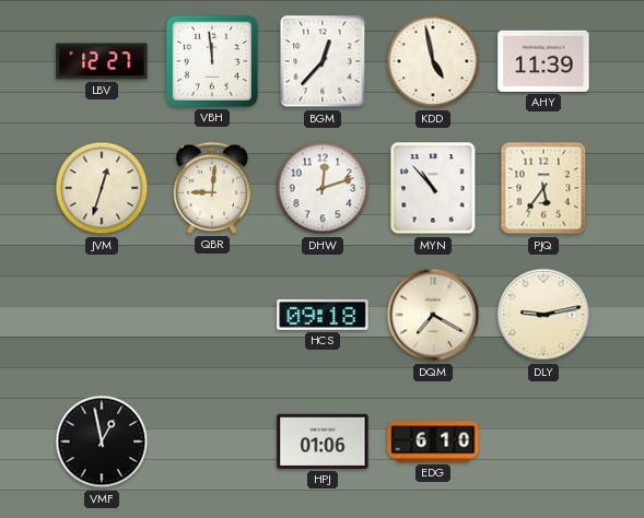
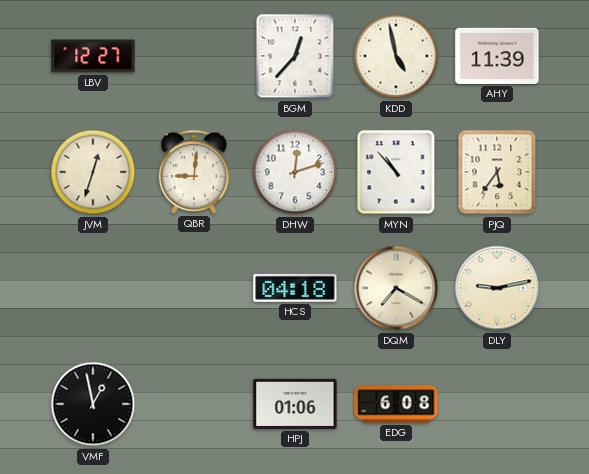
VBH: 11:59 -> none (212, 61)
HCS: 09:18 -> 04:18 (295, 288)
EDG: 6:10 -> 6:08 (396, 404)
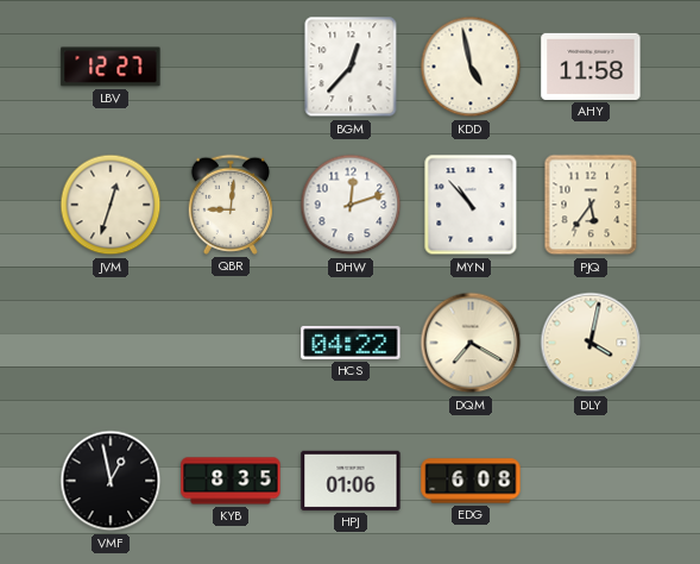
AHY: 11:39 -> 11:58 (591, 67)
HCS: 04:18 -> 04:22 (351, 343)
DLY: 9:13 -> 4:02 (591, 343)
KYB: none -> 8:35 (231, 481)
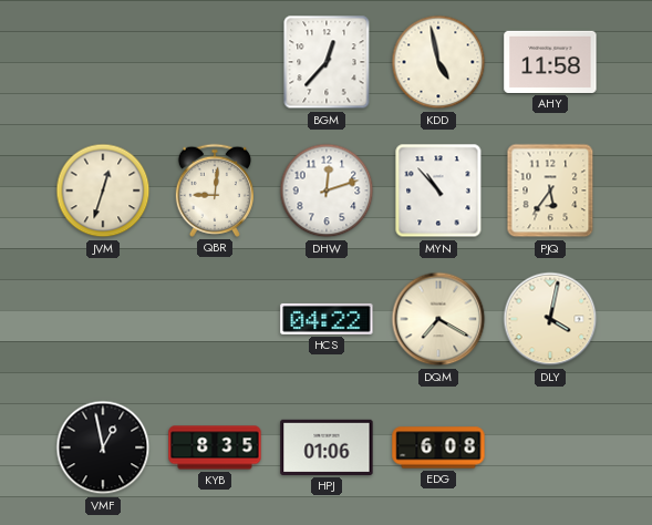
LBV: 12:27 -> none (111, 67)
